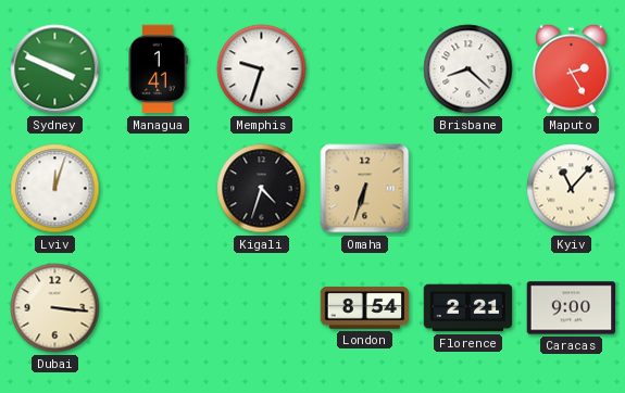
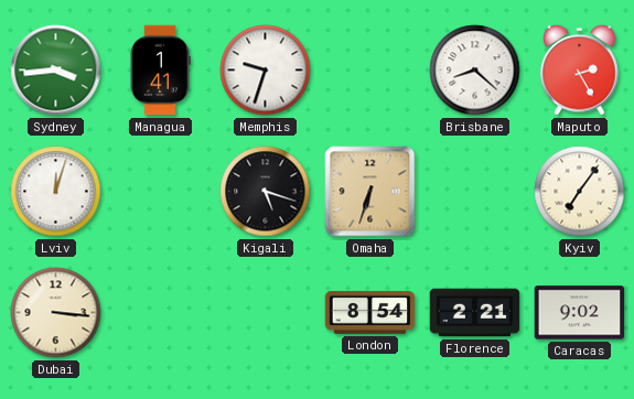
Sydney: 3:49 -> 3:44 (56, 71)
Kigali: 4:33 -> 5:18 (266, 192)
Kyiv: 11:07 -> 7:06 (580, 192)
Caracas: 9:00 -> 9:02 (580, 313)
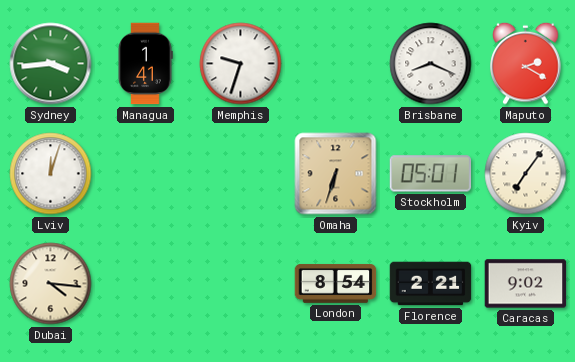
Brisbane: 8:22 -> 8:19 (431, 64)
Maputo: 2:25 -> 2:20 (526, 63)
Kigali: 5:18 -> none (266, 192)
Stockholm: none -> 05:01 (431, 174)
Dubai: 3:16 -> 4:16 (51, 284)
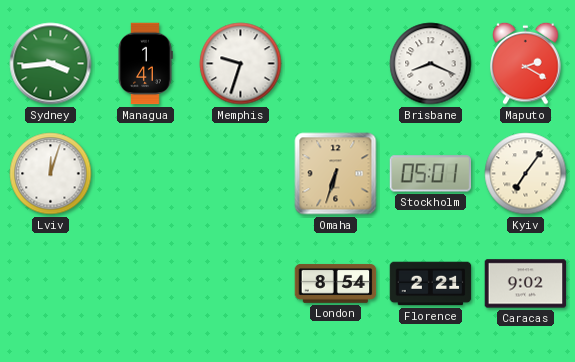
Dubai: 4:16 -> none (51, 284)
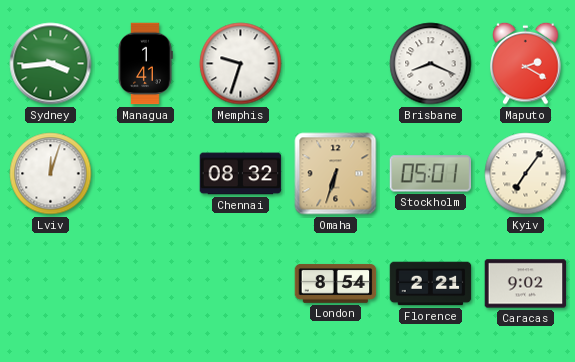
Chennai: none -> 08:32 (241, 174)
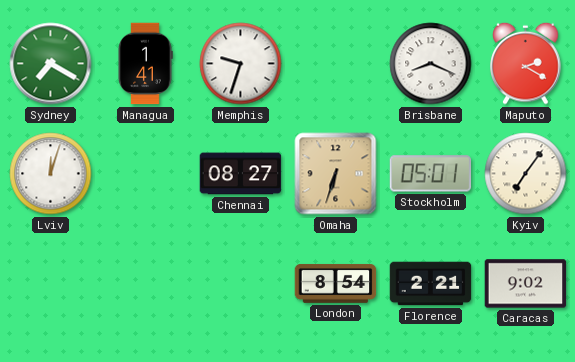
Sydney: 3:44 -> 7:20 (51, 64)
Chennai: 08:32 -> 08:27 (241, 174)
